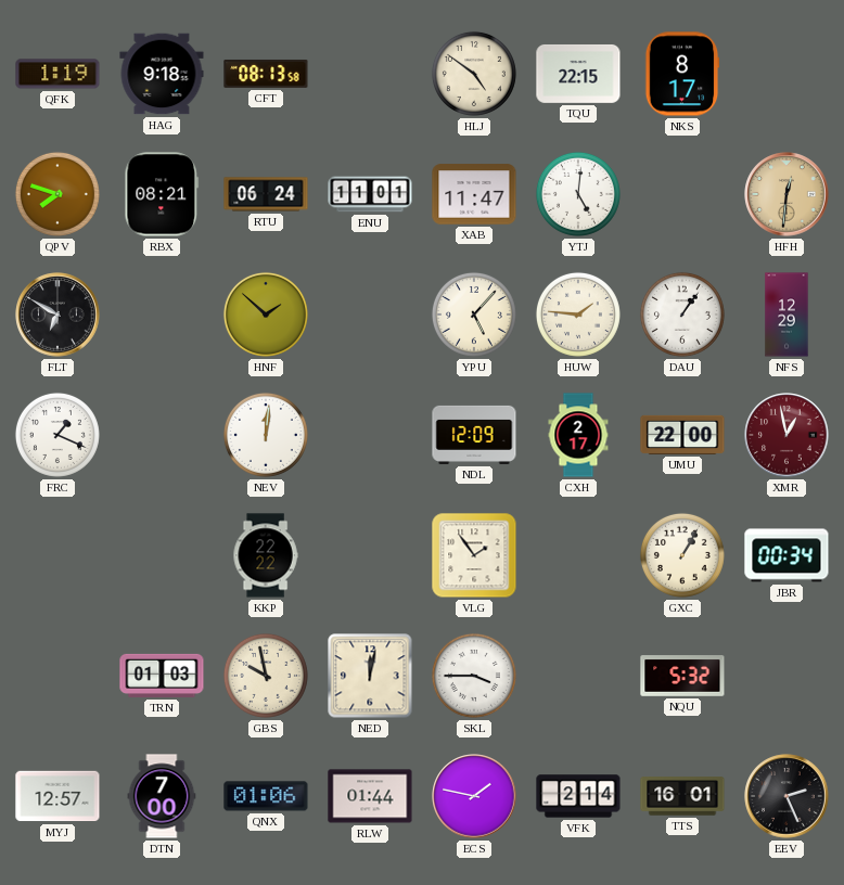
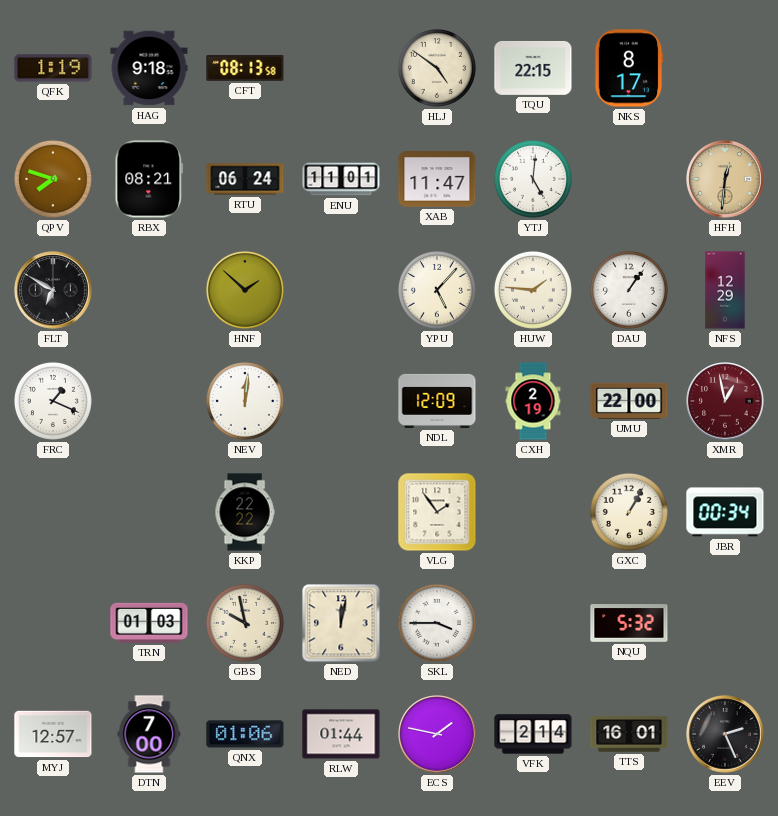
CXH: 2:17 -> 2:19 (533, 401)
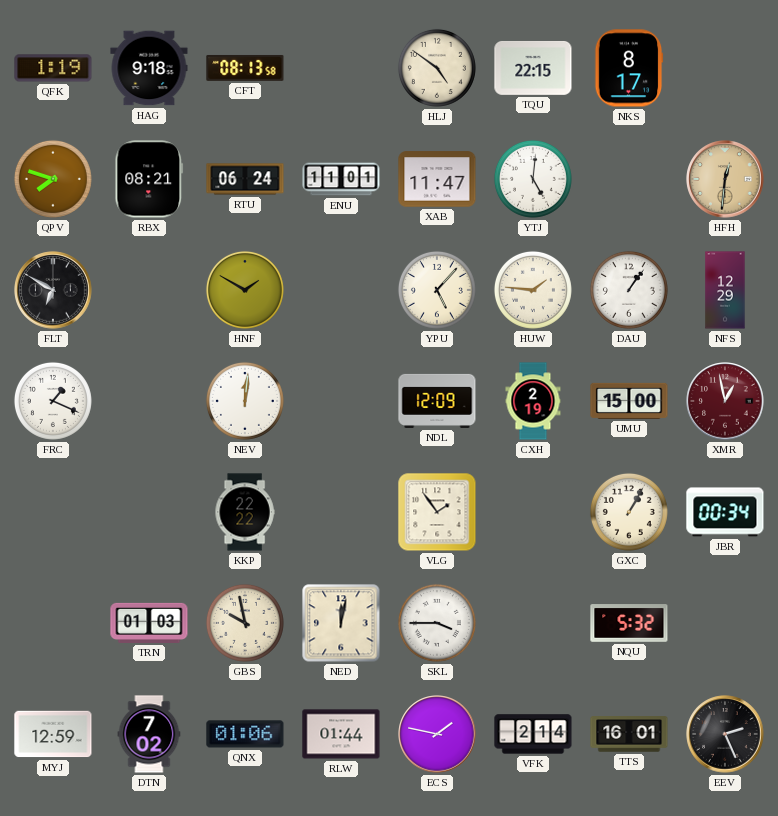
HNF: 1:52 -> 1:50 (245, 290)
UMU: 22:00 -> 15:00 (629, 401)
MYJ: 12:57 -> 12:59 (53, 734)
DTN: 7:00 -> 7:02 (149, 734)
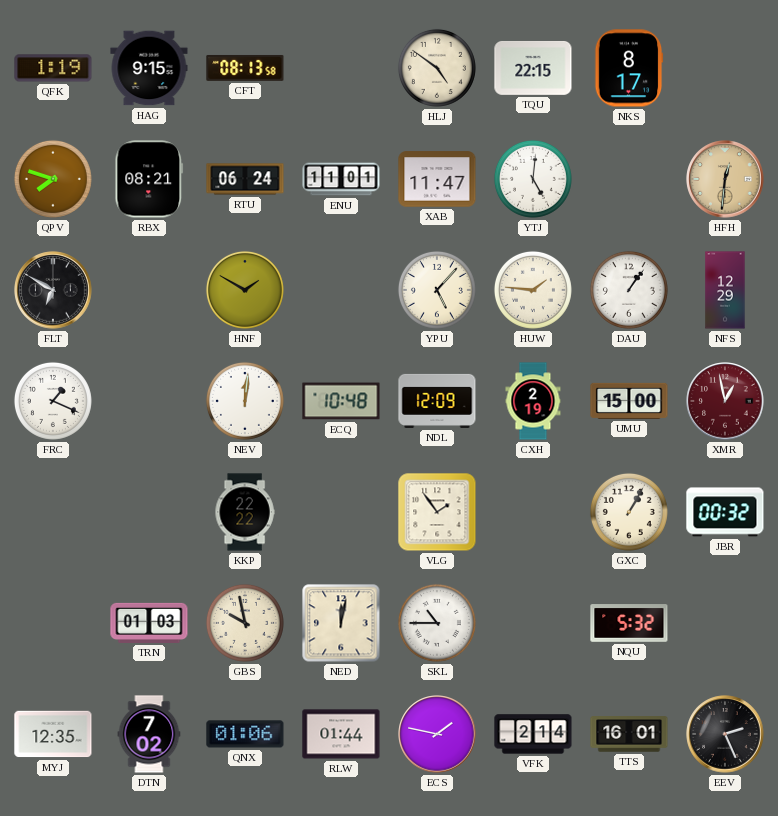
HAG: 9:18 -> 9:15 (149, 68)
ECQ: none -> 10:48 (341, 401)
JBR: 00:34 -> 00:32 (725, 512)
SKL: 3:45 -> 10:45 (437, 623)
MYJ: 12:59 -> 12:35 (53, 734)
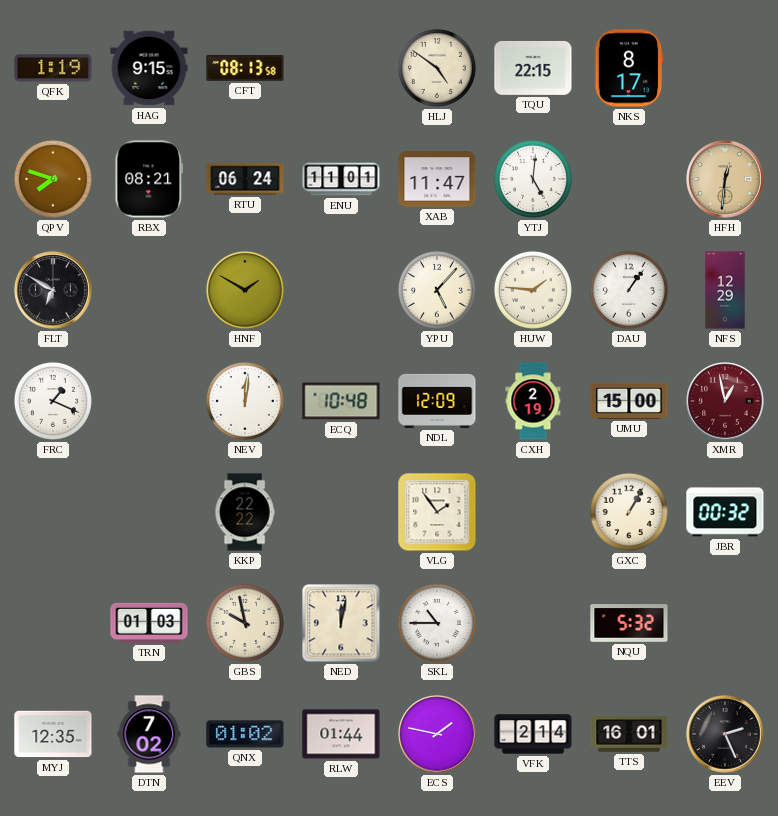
QNX: 01:06 -> 01:02 (245, 734)
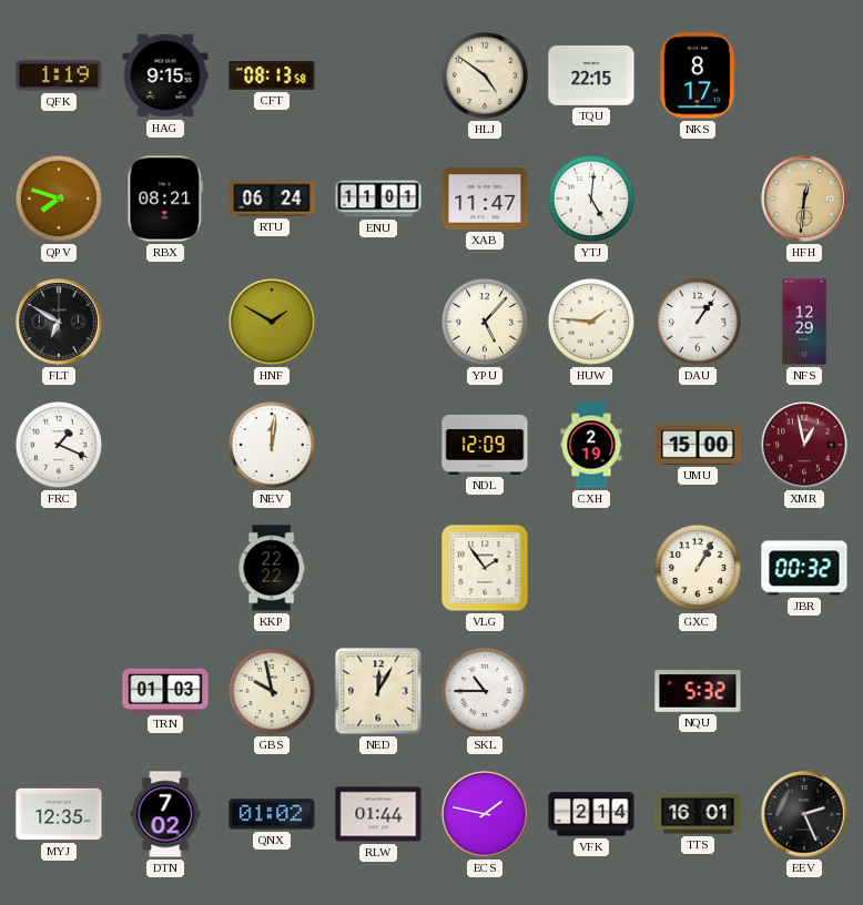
ECQ: 10:48 -> none (341, 401)
NED: 12:02 -> 12:05 (378, 691)
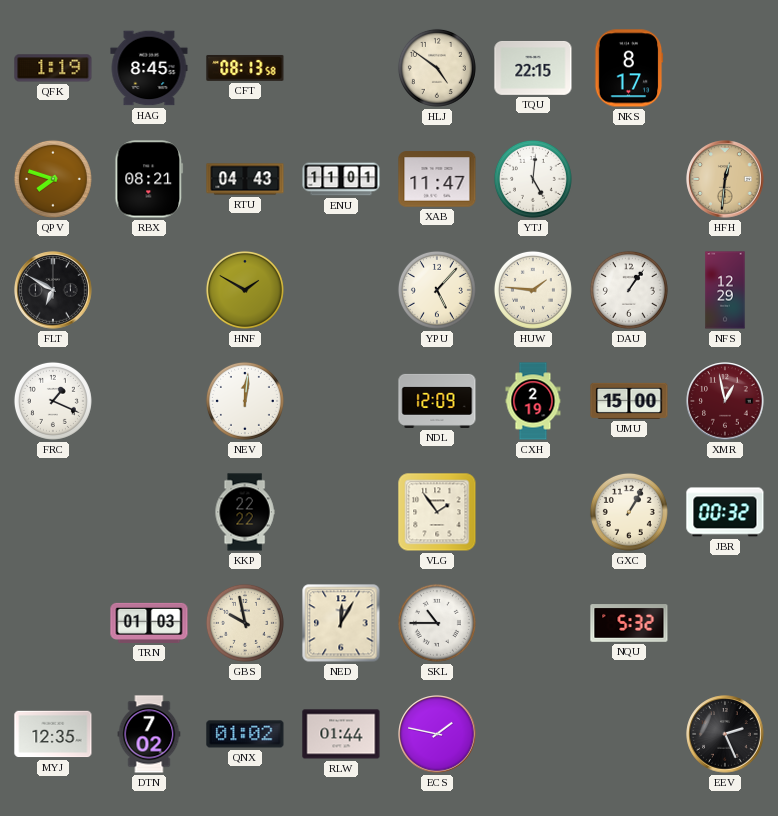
HAG: 9:15 -> 8:45 (149, 68)
RTU: 06:24 -> 04:43 (245, 179)
VFK: 2:14 -> none (591, 814)
TTS: 16:01 -> none (698, 814)
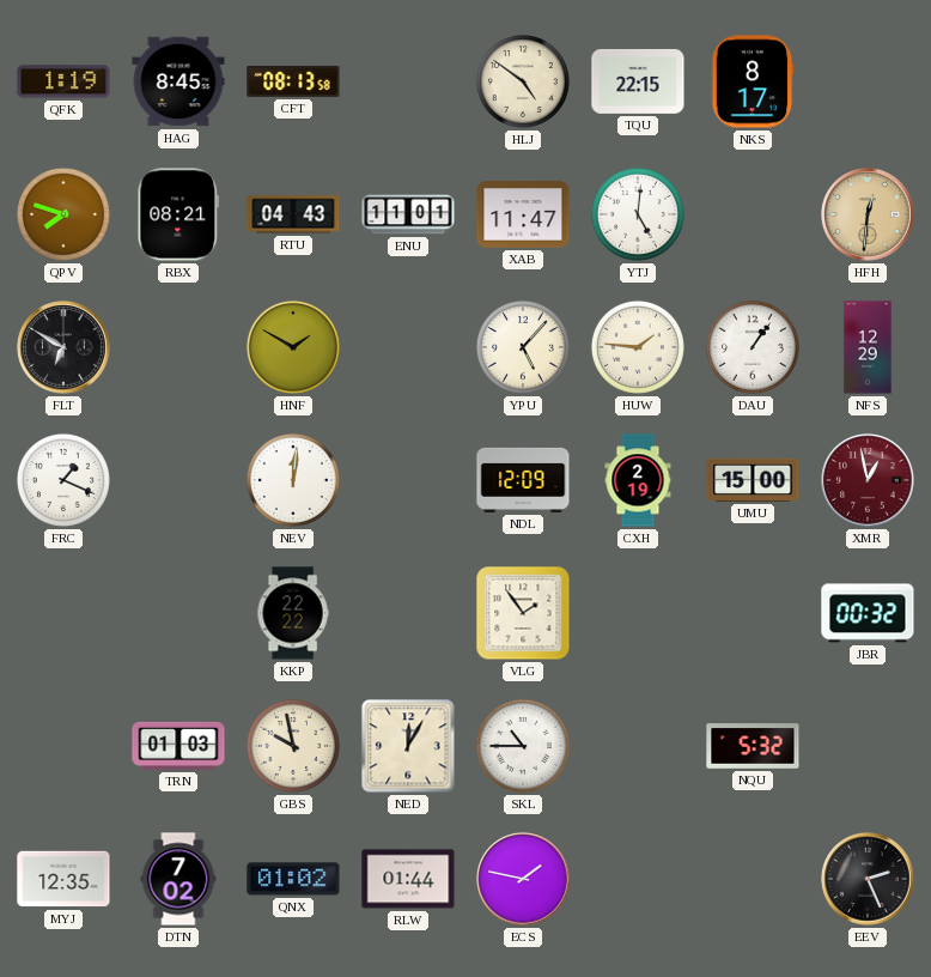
GXC: 1:05 -> none (629, 512)
